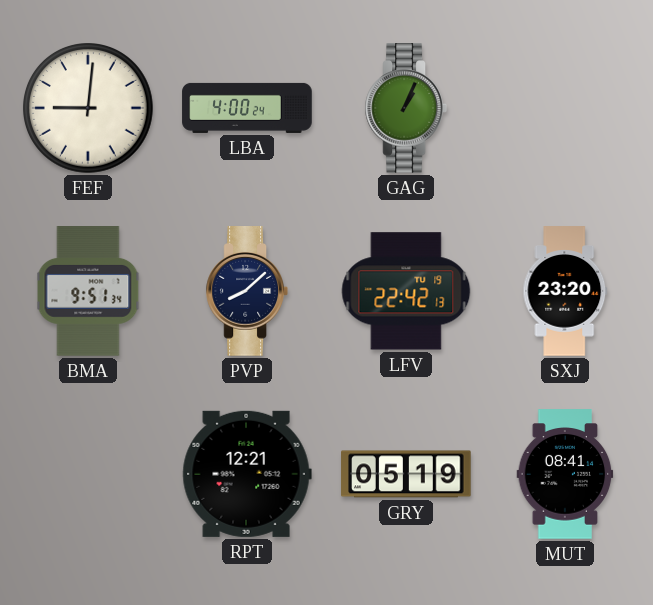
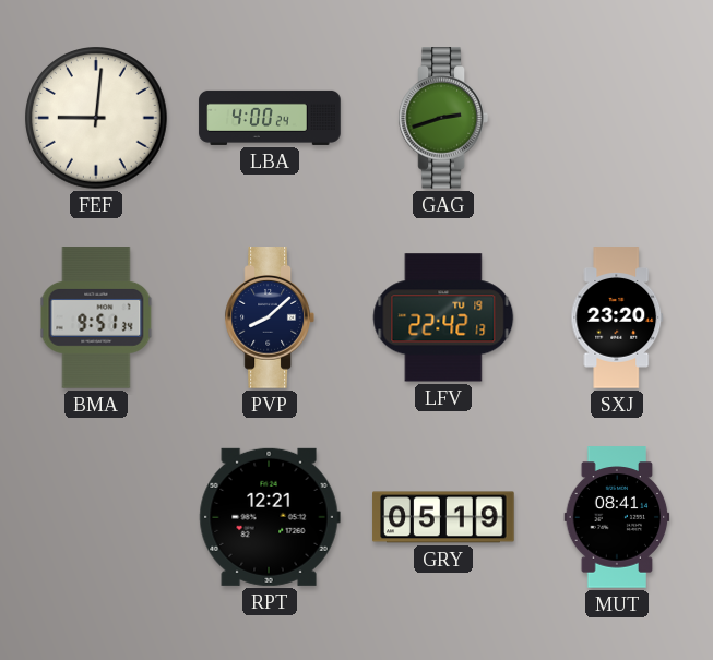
GAG: 1:04 -> 2:42 (442, 118)
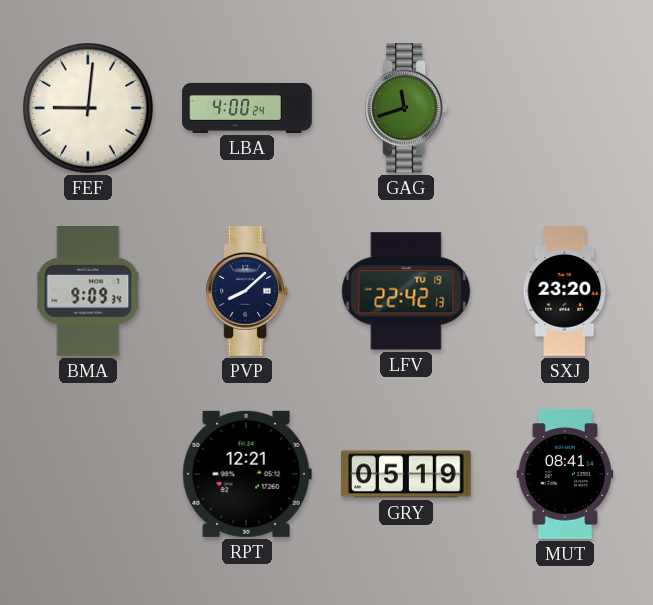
GAG: 2:42 -> 11:42 (405, 108)
BMA: 9:51 -> 9:09 (88, 291)
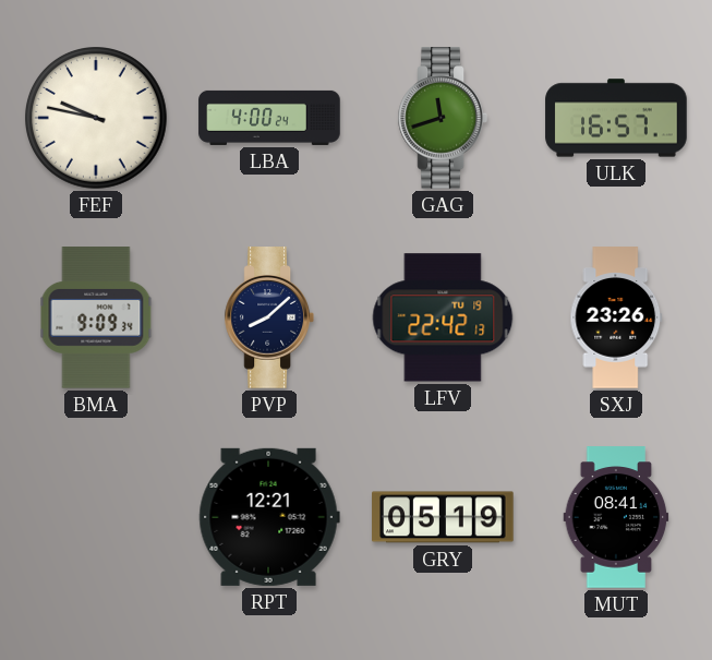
FEF: 9:01 -> 9:47 (97, 119)
ULK: none -> 16:57 (616, 118)
SXJ: 23:20 -> 23:26 (616, 317)
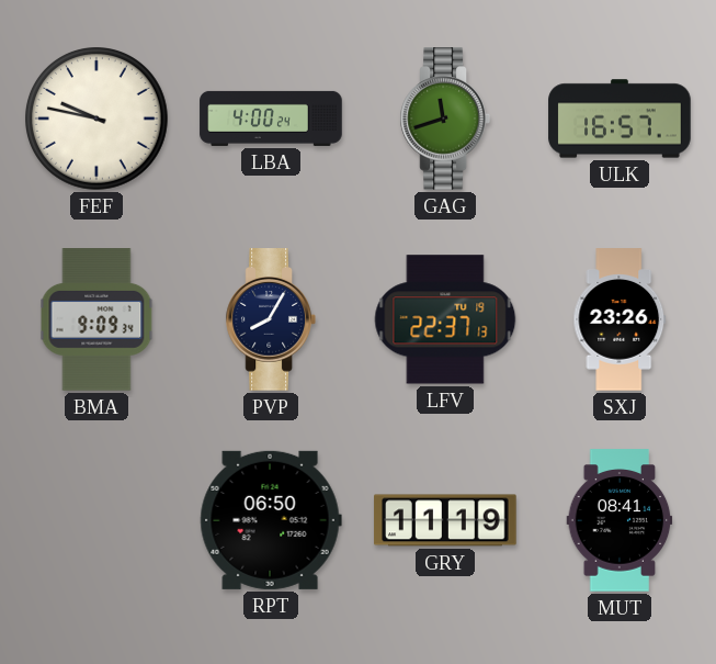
PVP: 8:08 -> 8:05 (270, 319)
LFV: 22:42 -> 22:37 (445, 319)
RPT: 12:21 -> 06:50 (271, 520)
GRY: 05:19 -> 11:19 (445, 520)
